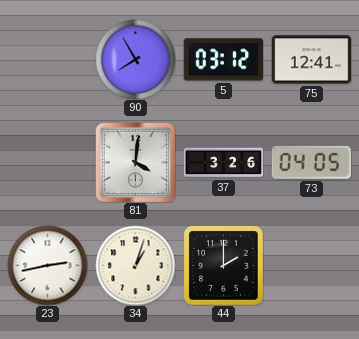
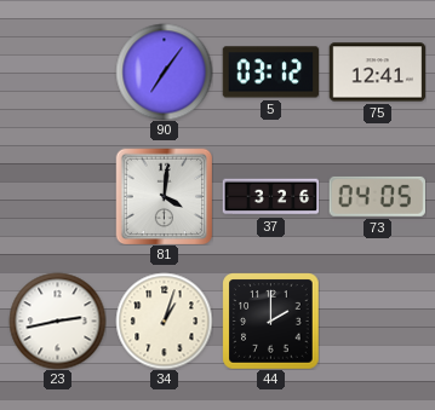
90: 7:55 -> 7:06 (164, 71)
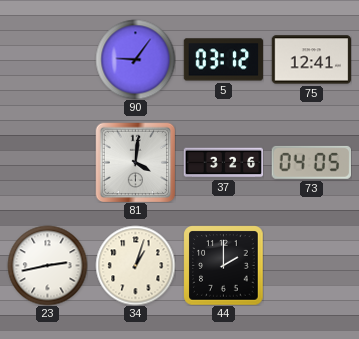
90: 7:06 -> 9:06 (135, 59)
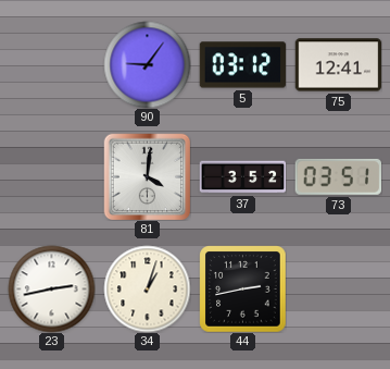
37: 3:26 -> 3:52 (242, 177)
73: 04:05 -> 03:51 (338, 176)
44: 2:00 -> 2:43 (242, 288)
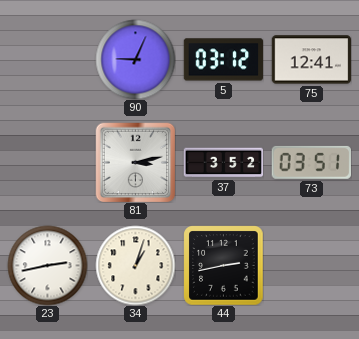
90: 9:06 -> 9:04 (135, 59)
81: 4:01 -> 3:13 (135, 162)
